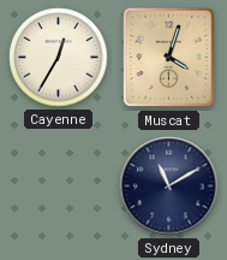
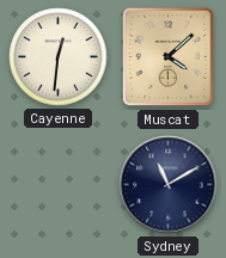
Cayenne: 12:35 -> 12:31 (59, 57)
Muscat: 4:03 -> 4:08 (169, 57)
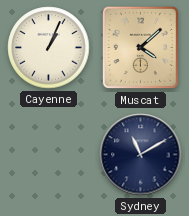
Cayenne: 12:31 -> 1:04 (49, 48)
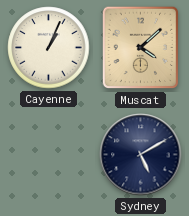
Sydney: 11:10 -> 5:10 (141, 155)
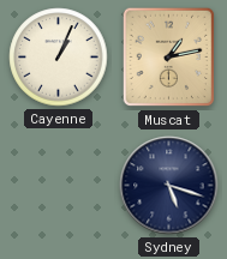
Muscat: 4:08 -> 1:13 (169, 58)
Sydney: 5:10 -> 5:18 (169, 186)
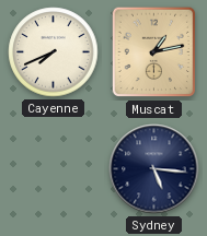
Cayenne: 1:04 -> 7:41 (54, 52)
Sydney: 5:18 -> 5:16 (154, 169)
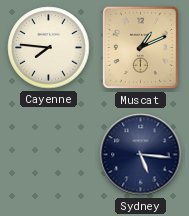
Cayenne: 7:41 -> 7:46 (49, 48)
Muscat: 1:13 -> 1:11 (141, 48)
